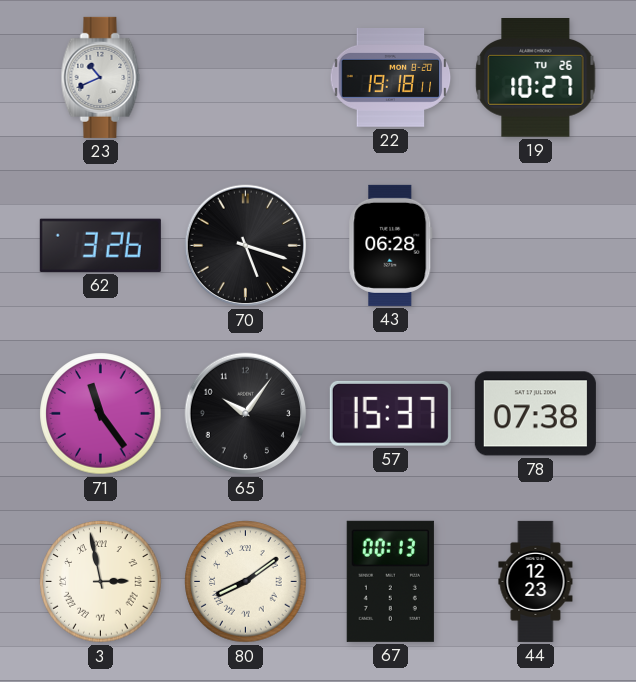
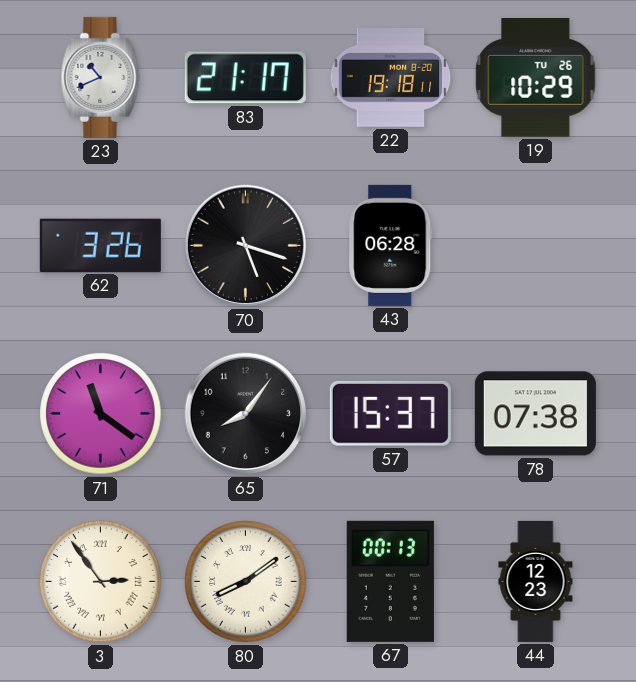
83: none -> 21:17 (245, 78)
19: 10:27 -> 10:29 (536, 78)
71: 11:24 -> 11:21 (101, 414)
65: 10:06 -> 8:06 (246, 414)
3: 2:58 -> 2:54 (101, 582)
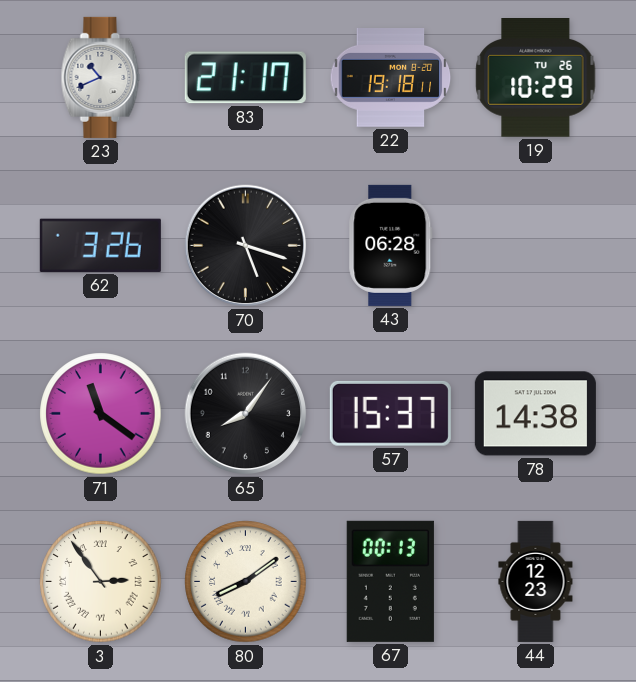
78: 07:38 -> 14:38 (535, 414)
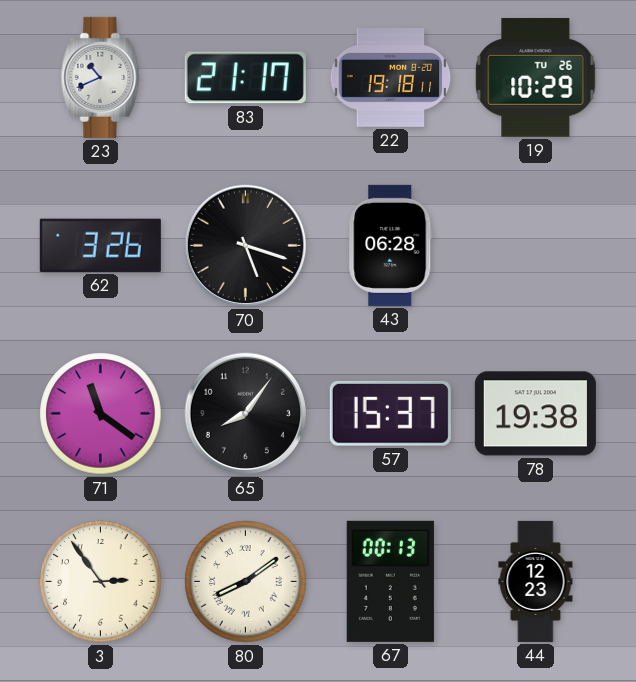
78: 14:38 -> 19:38 (535, 414)
3 numerals: Roman -> Arabic (101, 582)
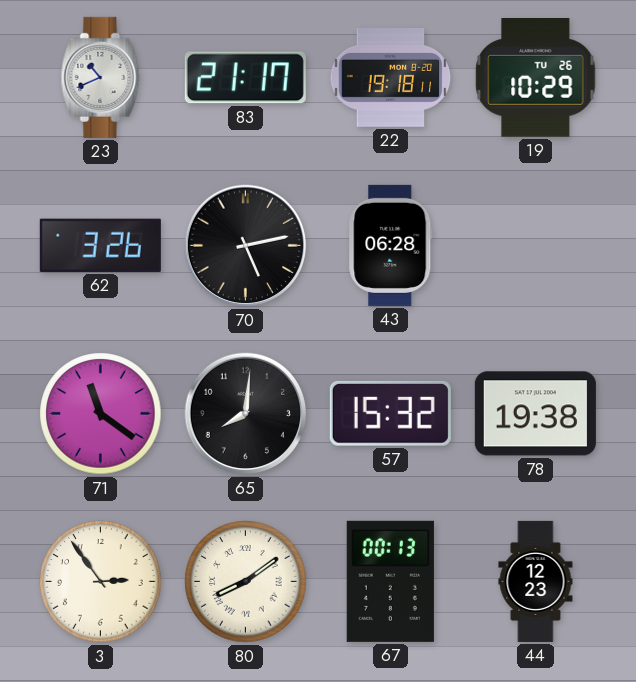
70: 5:18 -> 5:13 (246, 246)
65: 8:06 -> 8:01 (246, 414)
57: 15:37 -> 15:32 (390, 413)
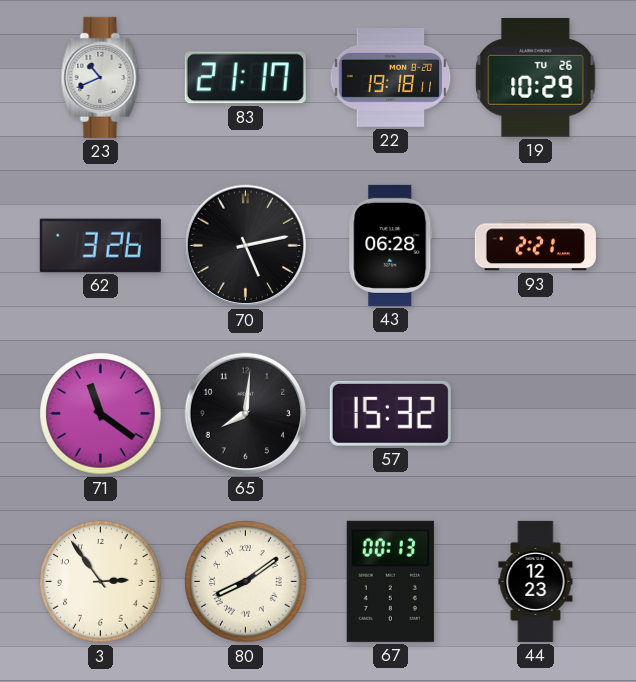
93: none -> 2:21 (535, 246)
78: 19:38 -> none (535, 414)
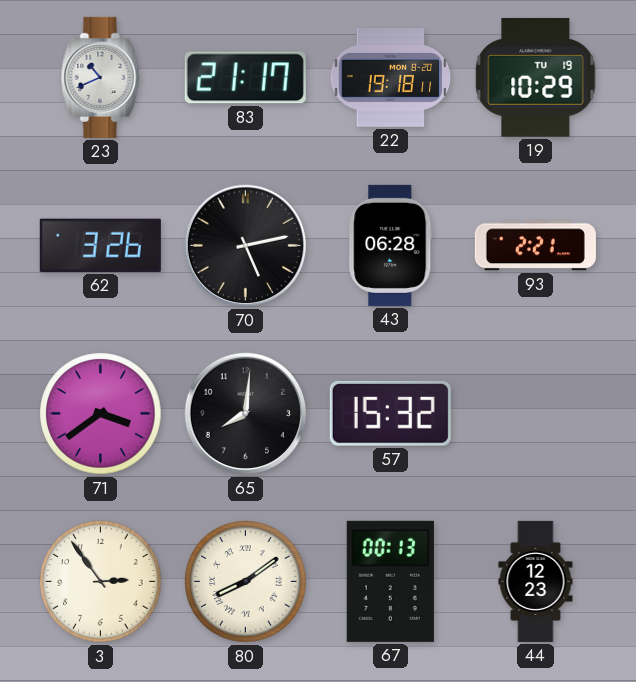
19 date: TU 26 -> TU 19 (536, 78)
71: 11:21 -> 3:39 (101, 414)
